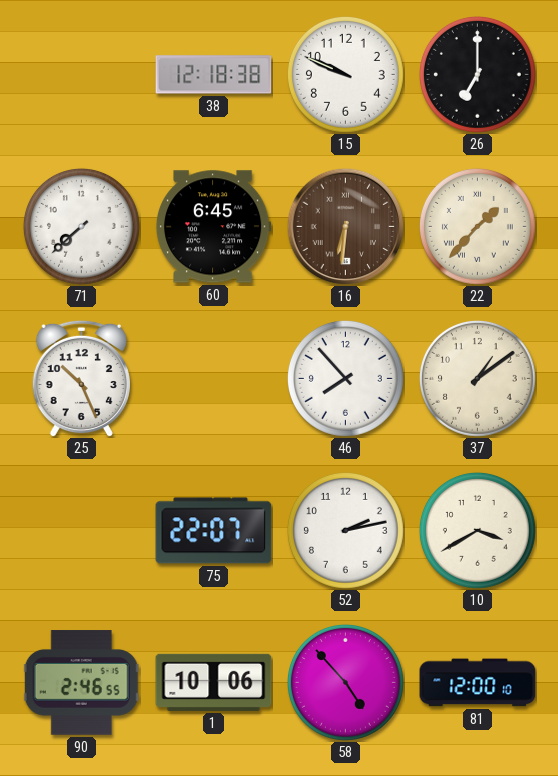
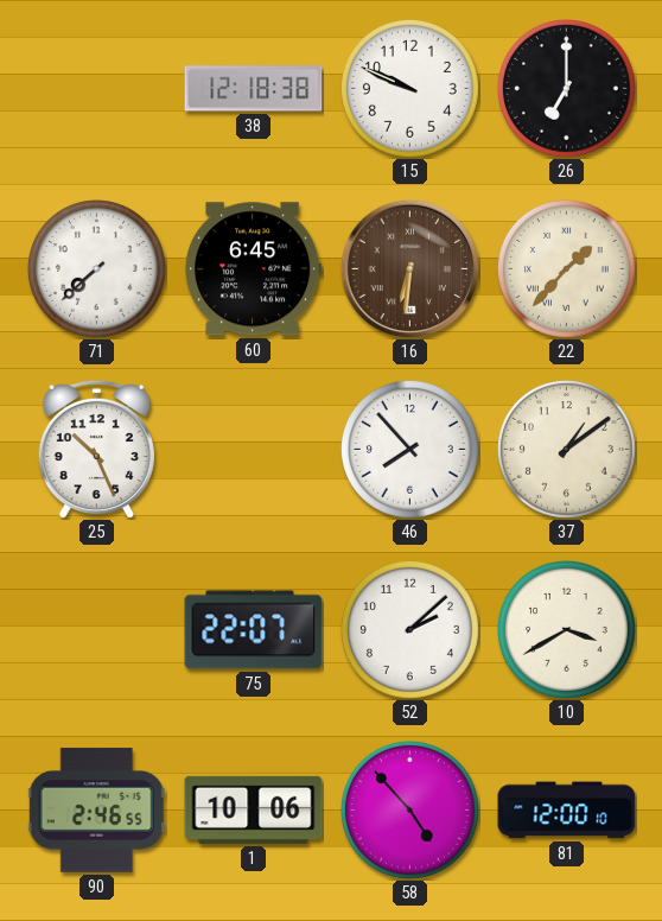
52: 2:13 -> 2:08 (409, 629)
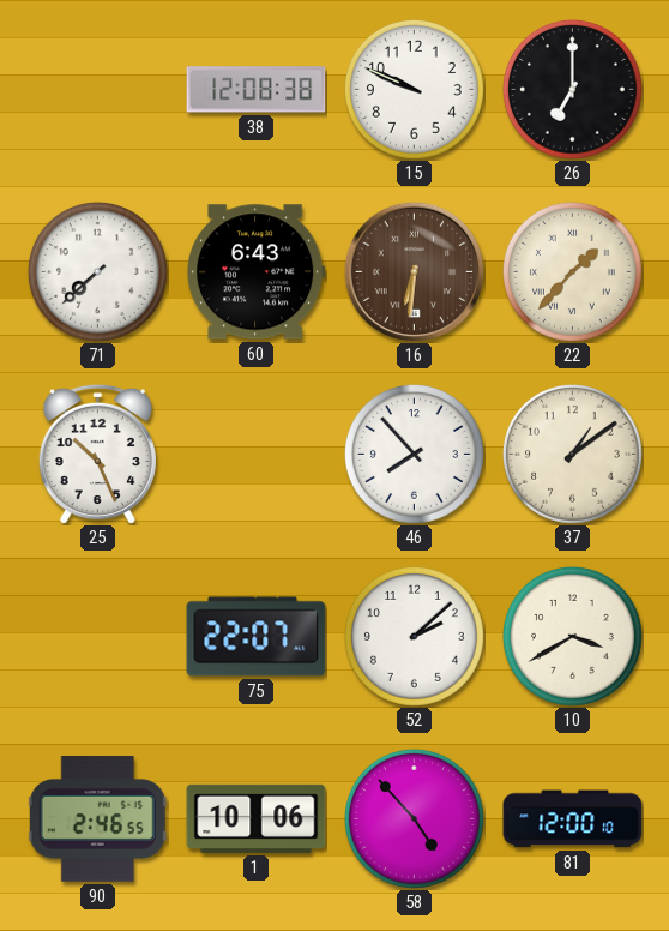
38: 12:18 -> 12:08 (257, 90)
60: 6:45 -> 6:43 (255, 272)
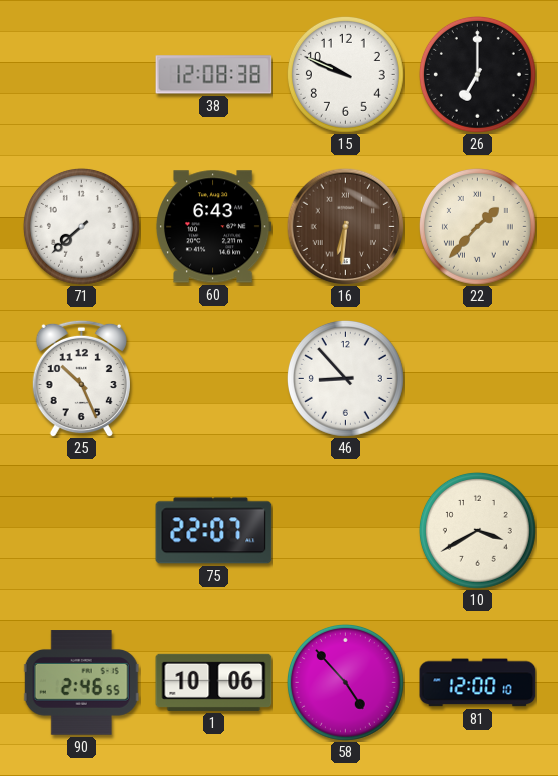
46: 7:53 -> 8:53 (345, 378)
37: 1:09 -> none (572, 454)
52: 2:08 -> none (414, 636)
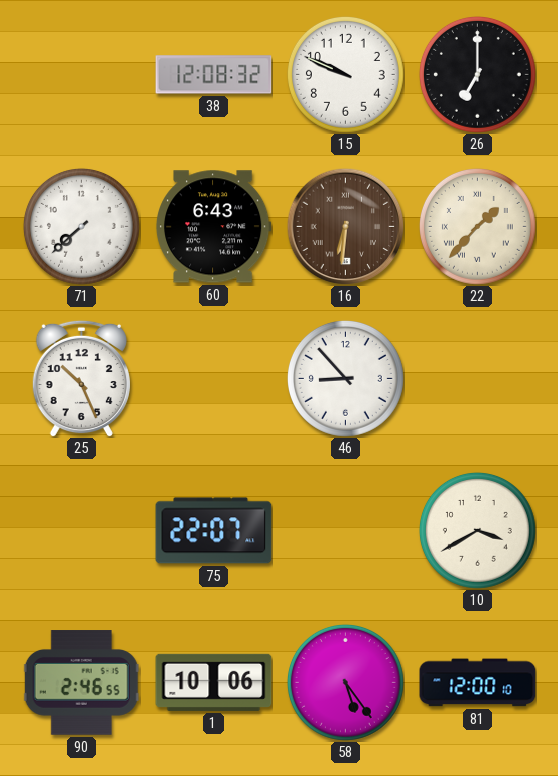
38: 12:08:38 -> 12:08:32 (214, 75)
58: 4:53 -> 5:24 (345, 682)
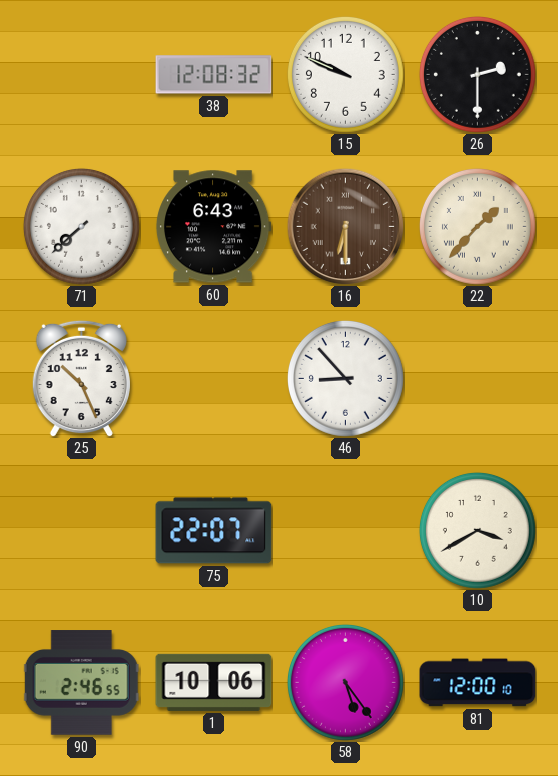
26: 7:00 -> 2:30 (477, 74)
16: 6:31 -> 6:30 (345, 226)
